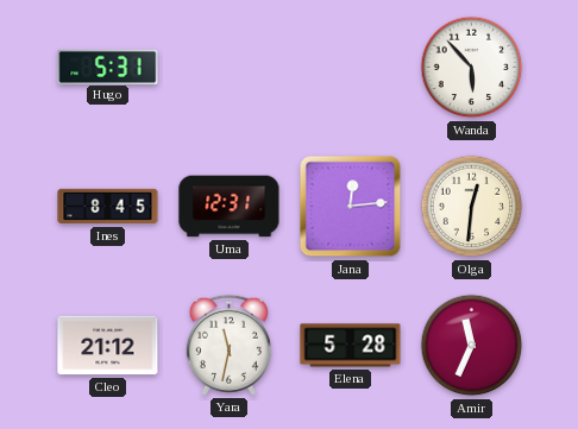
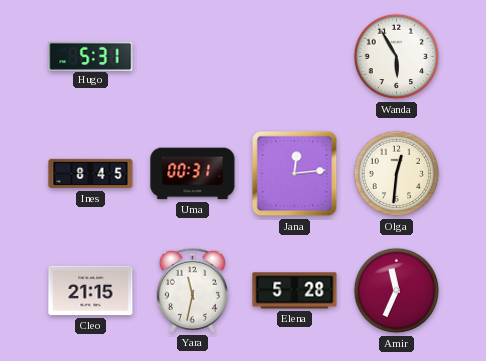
Wanda: 5:53 -> 5:55 (397, 57)
Uma: 12:31 -> 00:31 (193, 174)
Cleo: 21:12 -> 21:15 (91, 291)
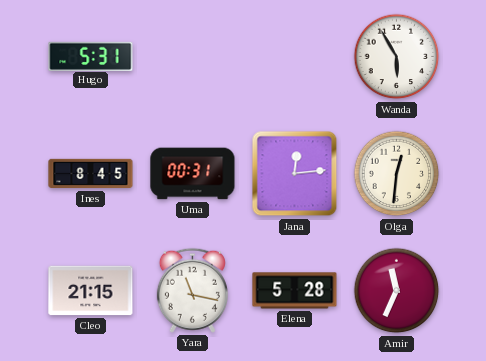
Yara: 11:32 -> 11:17 (192, 290)
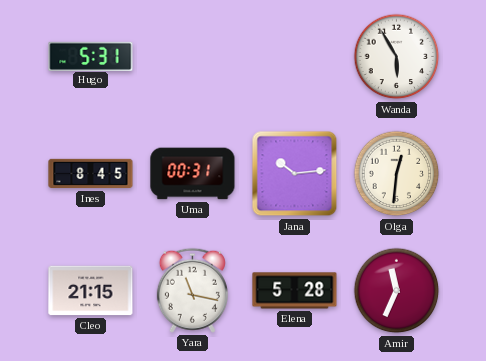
Jana: 12:14 -> 10:14 (295, 174)
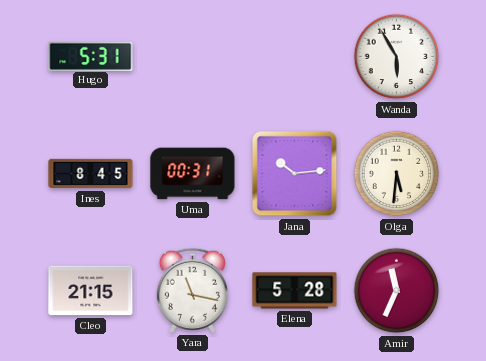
Olga: 12:31 -> 5:31 (397, 174)
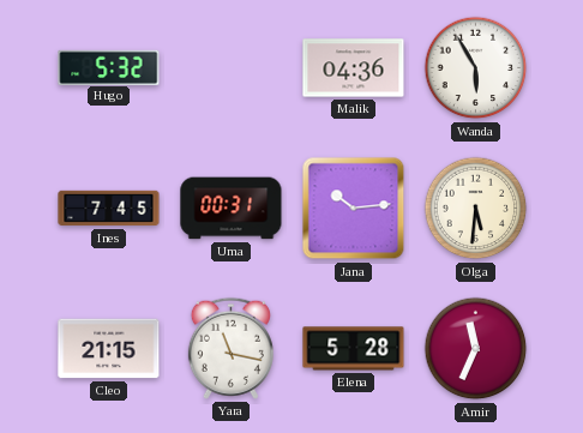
Hugo: 5:31 -> 5:32 (109, 67)
Malik: none -> 04:36 (354, 68)
Ines: 8:45 -> 7:45 (109, 209)
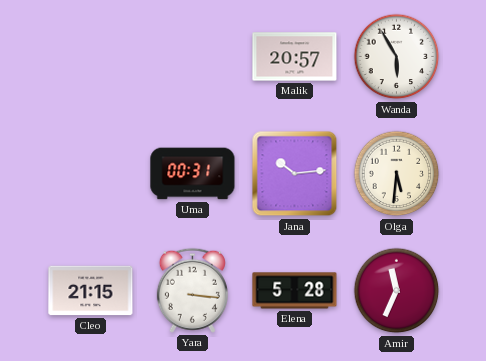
Hugo: 5:32 -> none (109, 67)
Malik: 04:36 -> 20:57 (295, 57)
Ines: 7:45 -> none (109, 209)
Yara: 11:17 -> 3:16 (192, 290)
